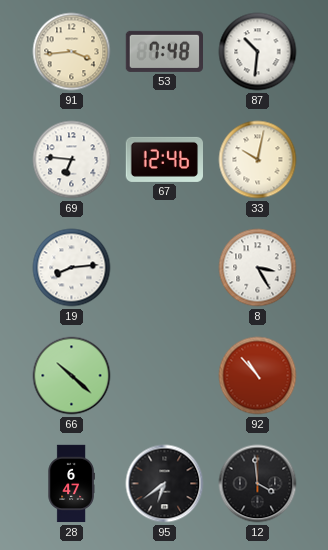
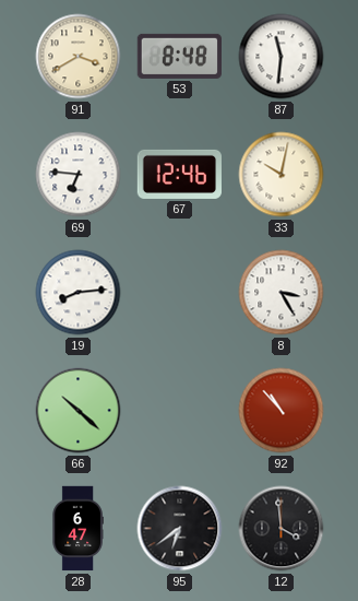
91: 3:44 -> 3:40 (79, 57)
53: 7:48 -> 8:48 (179, 56)
87: 10:31 -> 11:31 (282, 57)
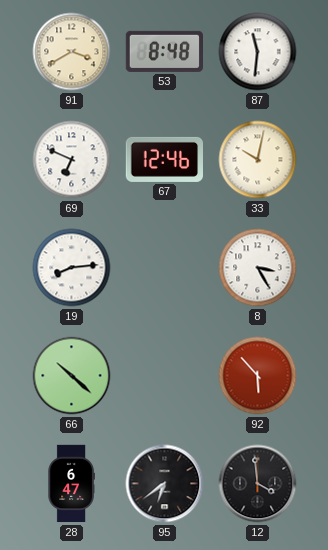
69: 6:46 -> 6:49 (72, 160)
92: 10:53 -> 5:53 (258, 376)
